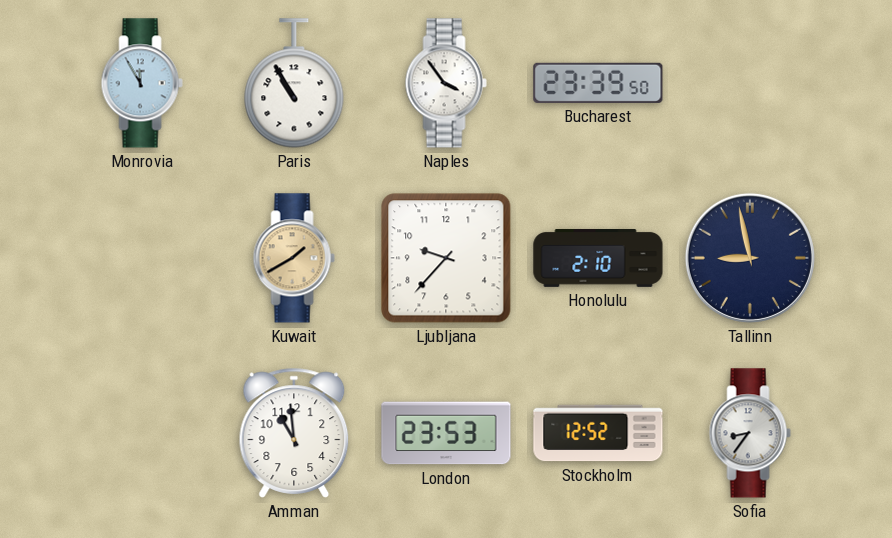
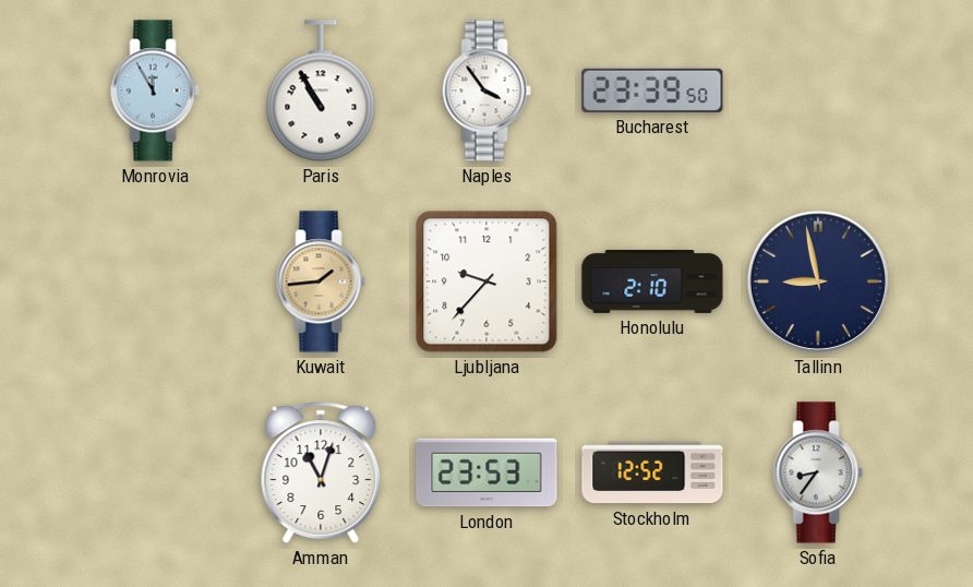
Kuwait: 1:40 -> 1:44 (321, 281)
Amman: 10:59 -> 11:03 (321, 472)
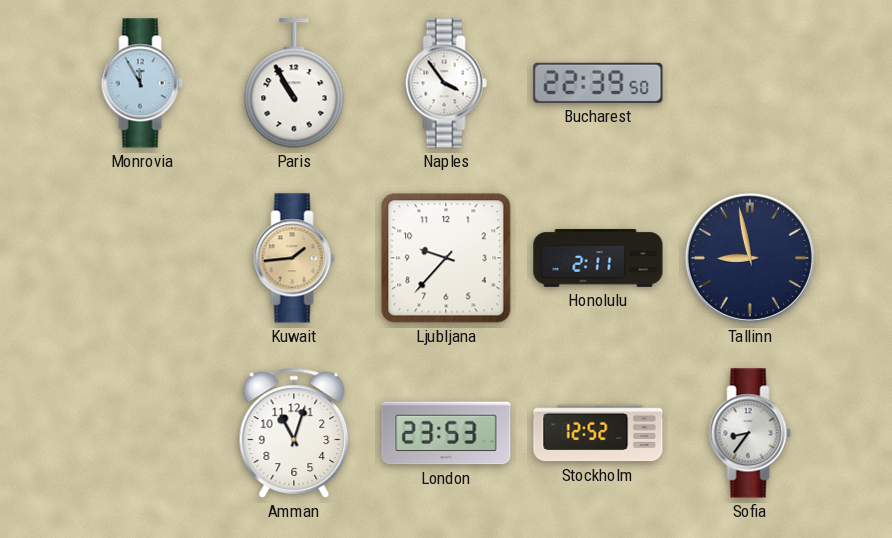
Bucharest: 23:39 -> 22:39 (598, 83)
Honolulu: 2:10 -> 2:11 (598, 259)
